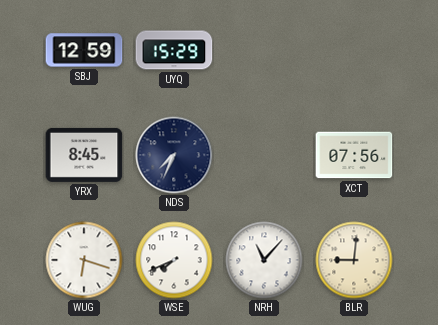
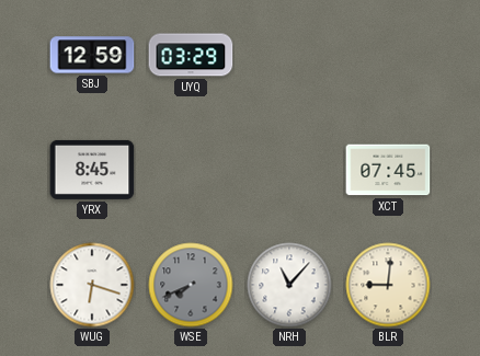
UYQ: 15:29 -> 03:29 (191, 55)
NDS: 7:34 -> none (174, 155)
XCT: 07:56 -> 07:45 (388, 170)
WSE dial: white -> grey (191, 285)
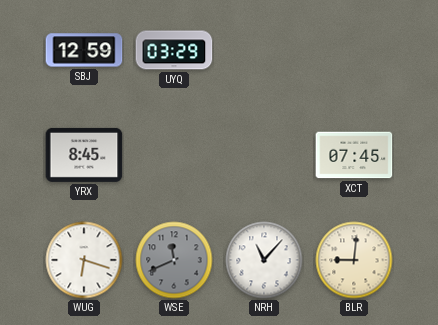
WSE: 7:41 -> 11:41 (174, 260)
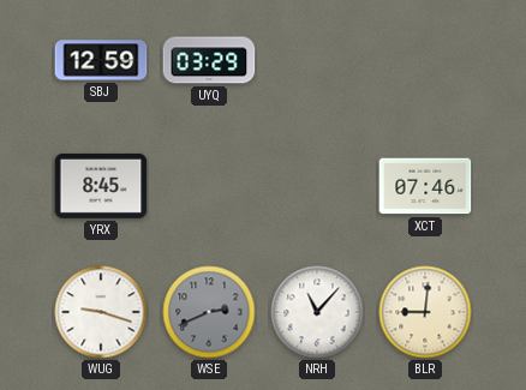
XCT: 07:45 -> 07:46 (425, 186)
WUG: 6:18 -> 9:18 (101, 312)
WSE: 11:41 -> 2:41 (209, 312)
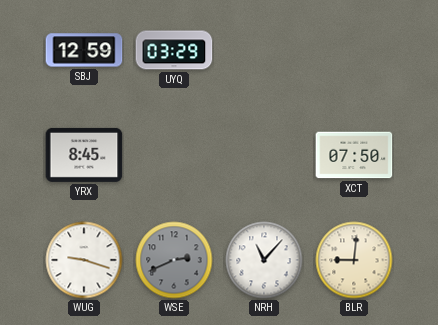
XCT: 07:46 -> 07:50 (354, 155)
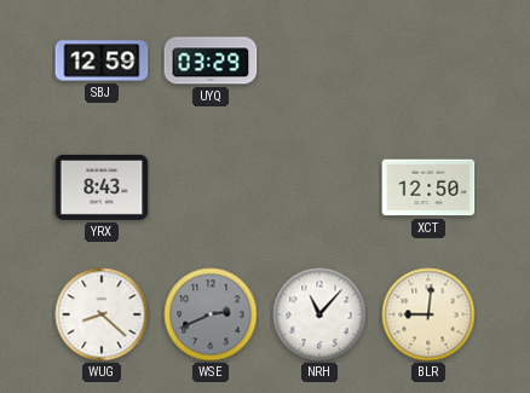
YRX: 8:45 -> 8:43 (102, 187)
XCT: 07:50 -> 12:50 (428, 187)
WUG: 9:18 -> 8:22 (102, 314)
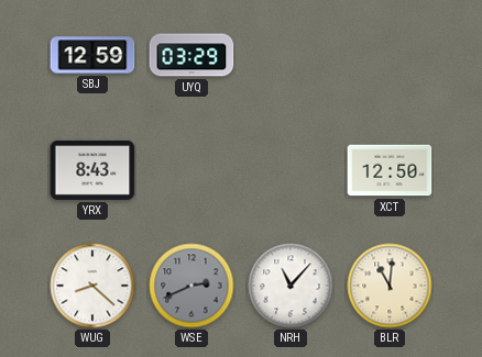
BLR: 9:01 -> 11:01 (390, 286)
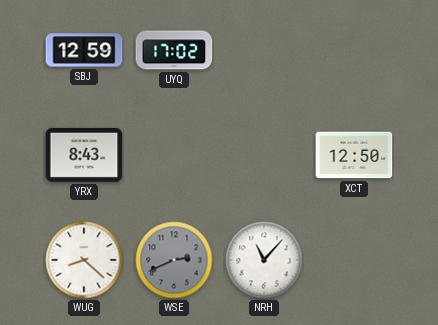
UYQ: 03:29 -> 17:02 (174, 50)
BLR: 11:01 -> none (390, 286)
